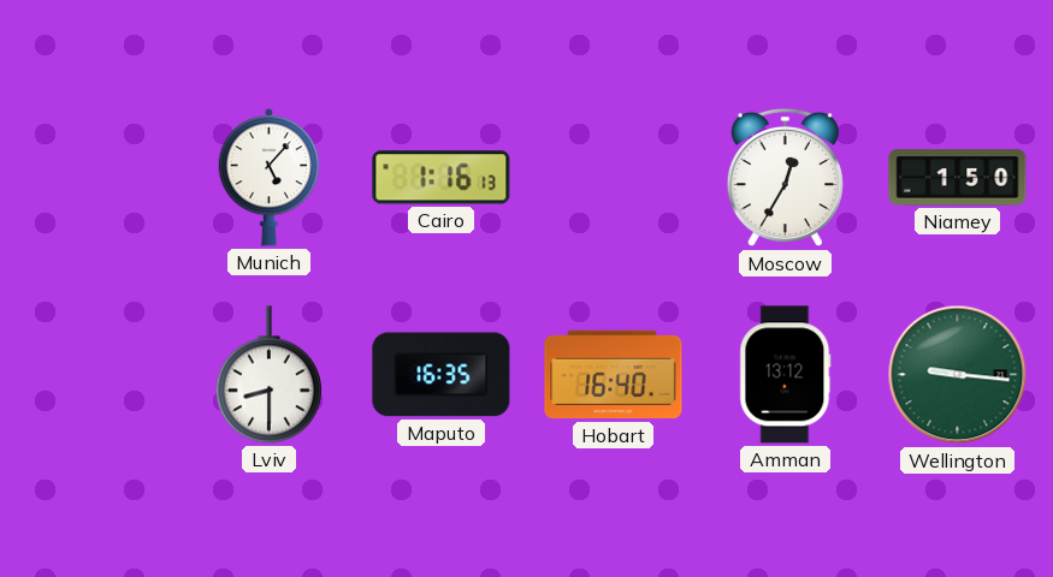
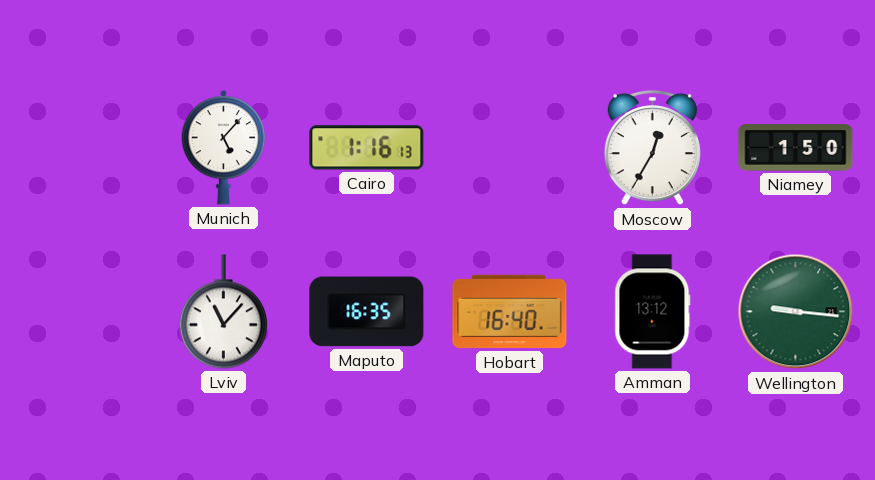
Lviv: 8:30 -> 11:07 (223, 312)
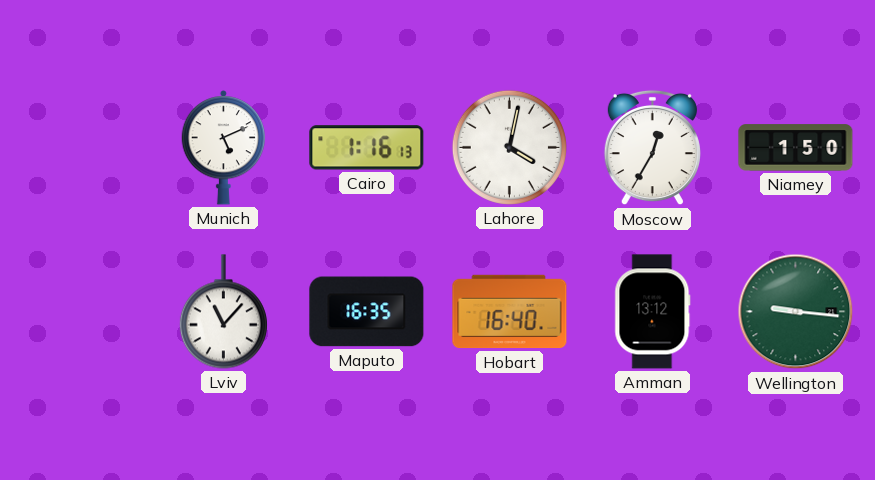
Munich: 5:07 -> 5:11 (224, 148)
Lahore: none -> 4:02 (509, 147)
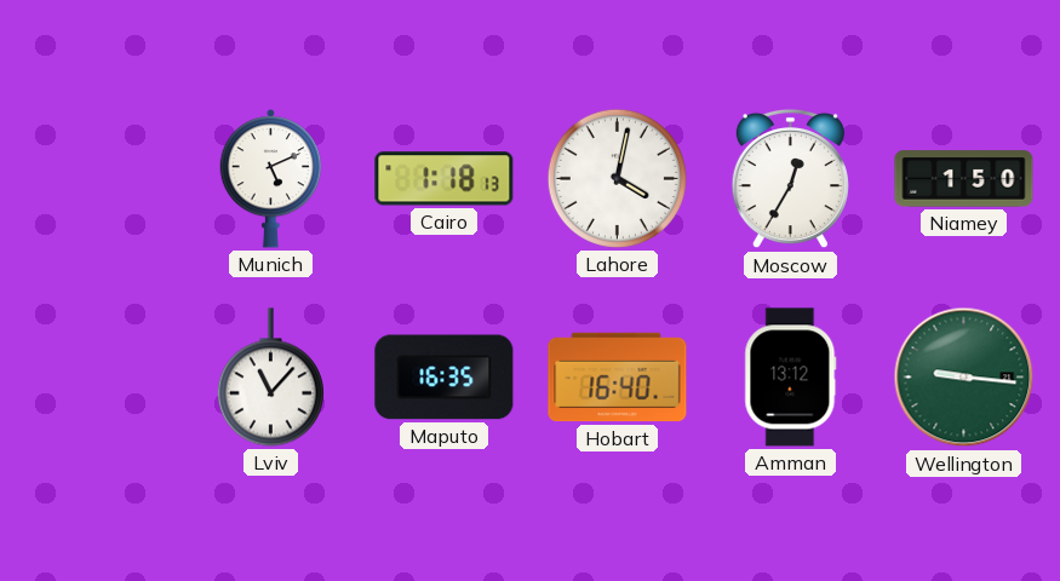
Cairo: 1:16 -> 1:18 (445, 179)
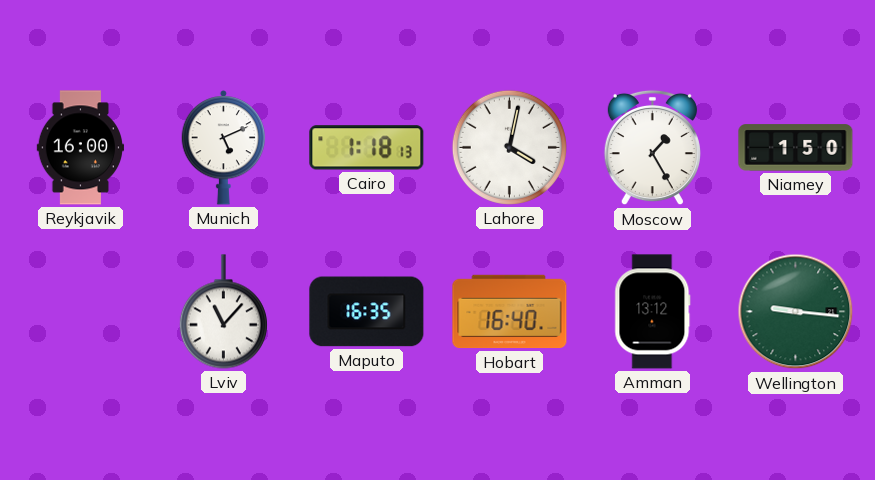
Reykjavik: none -> 16:00 (80, 148)
Moscow: 12:35 -> 1:25 (652, 148)
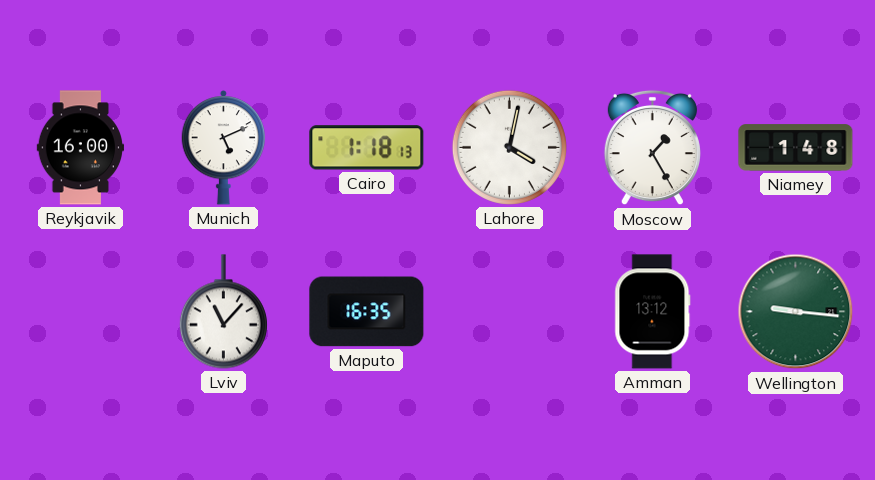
Niamey: 1:50 -> 1:48 (796, 148)
Hobart: 16:40 -> none (510, 312)
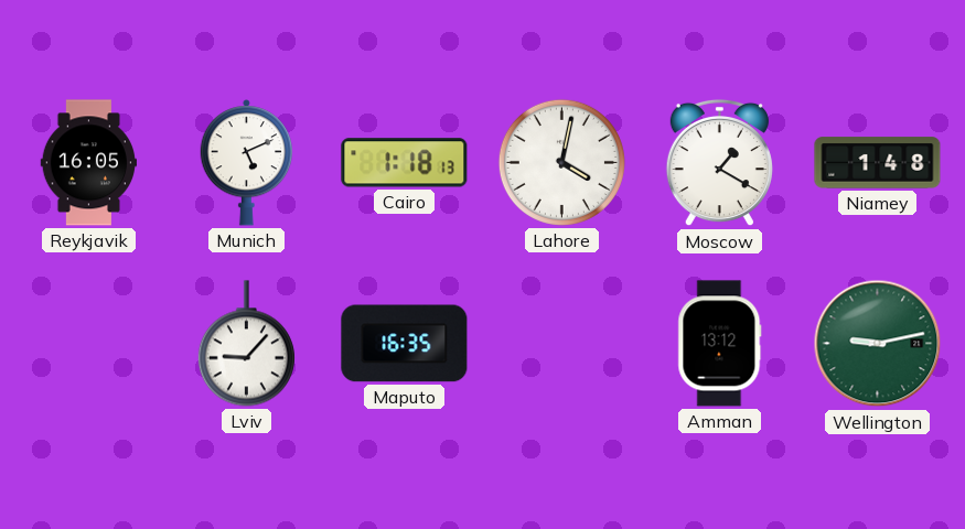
Reykjavik: 16:00 -> 16:05 (88, 163)
Moscow: 1:25 -> 1:20 (719, 163)
Lviv: 11:07 -> 9:07 (246, 344)
Wellington: 9:16 -> 9:13 (878, 344)
